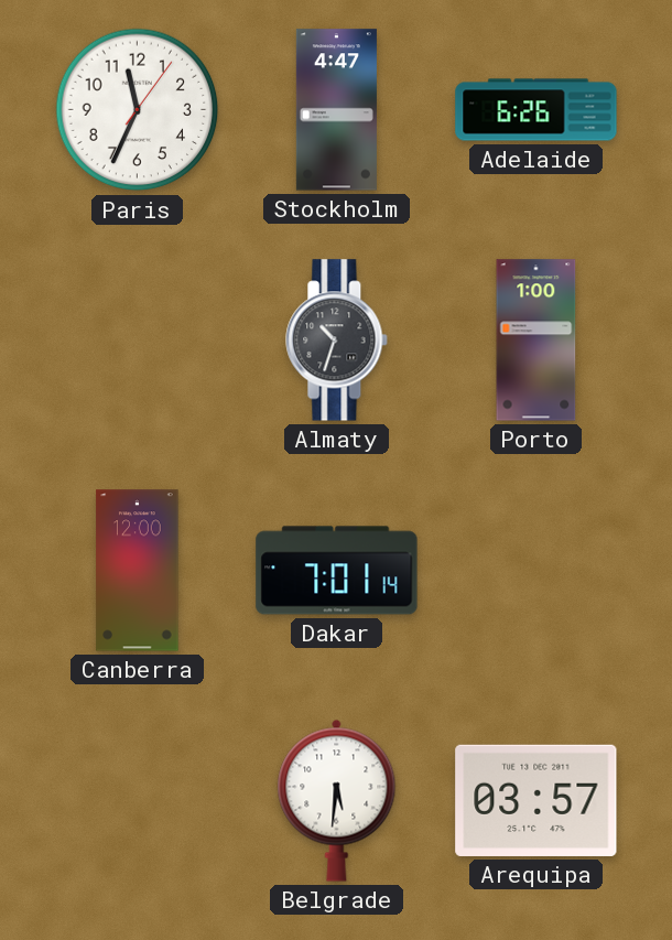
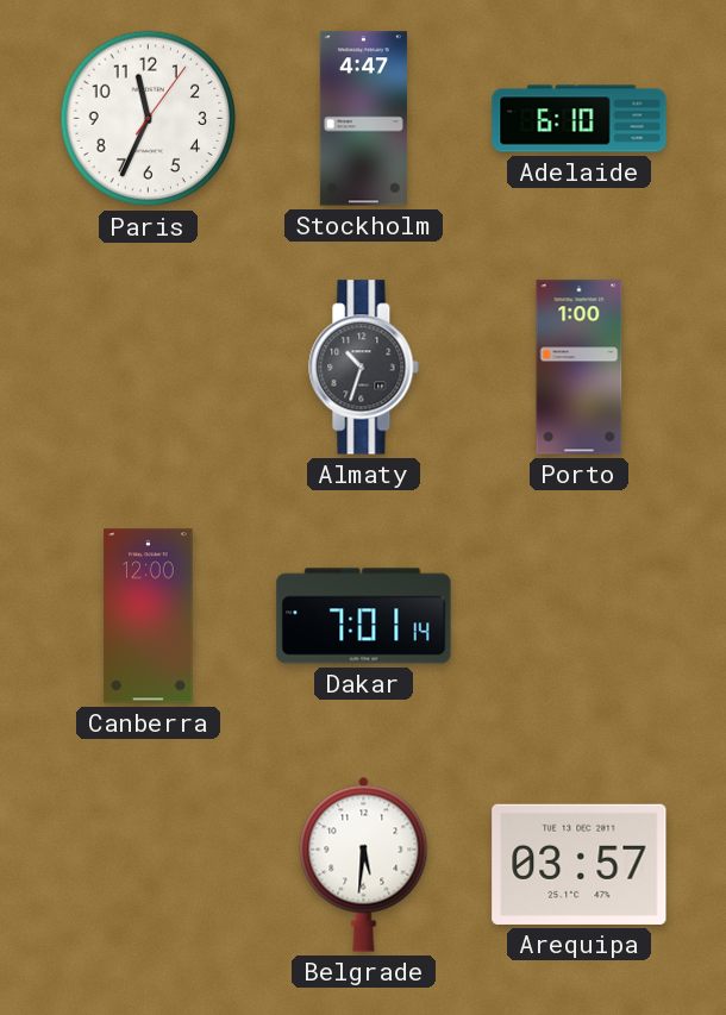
Adelaide: 6:26 -> 6:10 (580, 119)
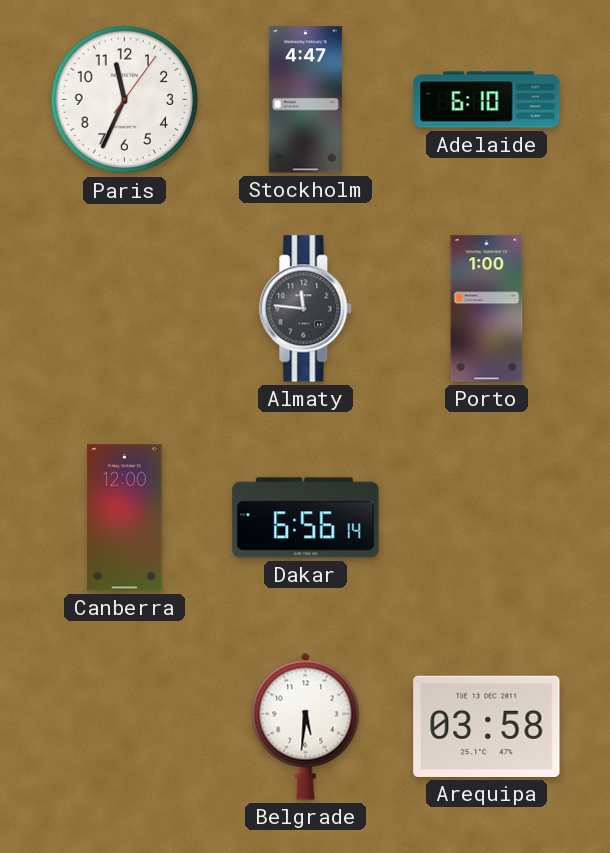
Almaty: 10:33 -> 11:46 (306, 309)
Dakar: 7:01 -> 6:56 (306, 518)
Arequipa: 03:57 -> 03:58 (487, 726)
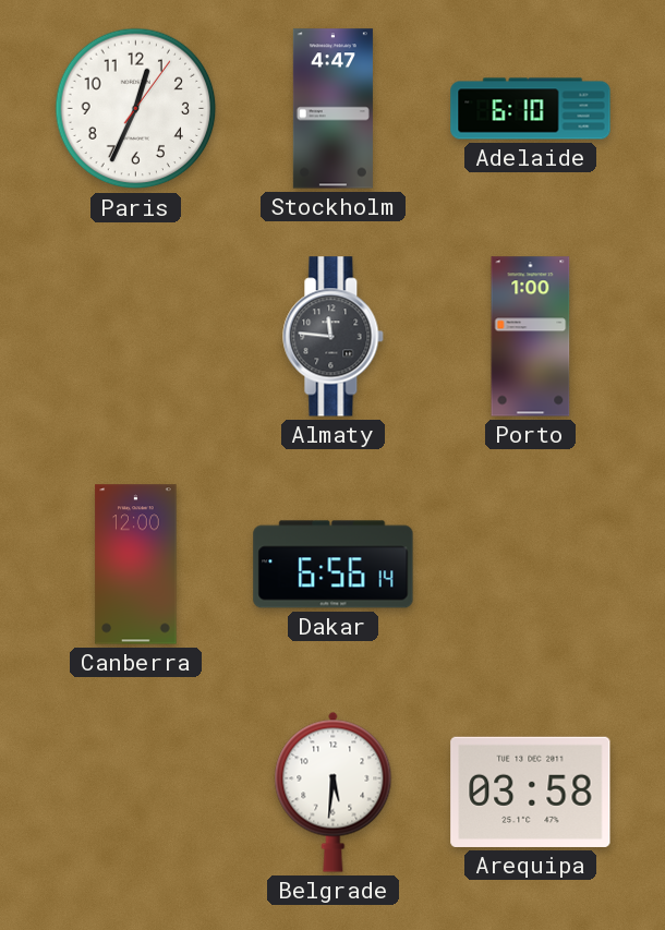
Paris: 11:34 -> 12:34 (136, 109)
